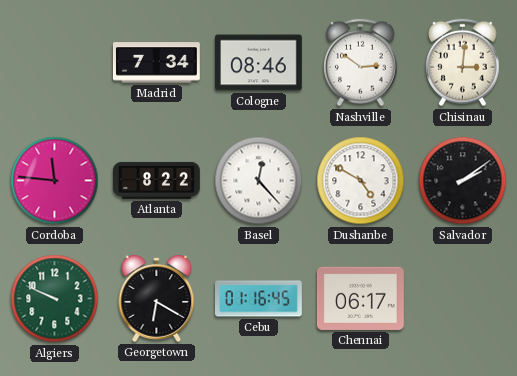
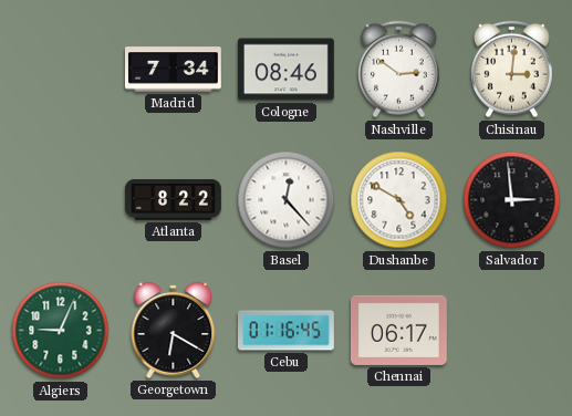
Cordoba: 11:46 -> none (55, 181)
Salvador: 2:09 -> 2:59 (512, 200)
Algiers: 9:49 -> 9:04 (61, 331)
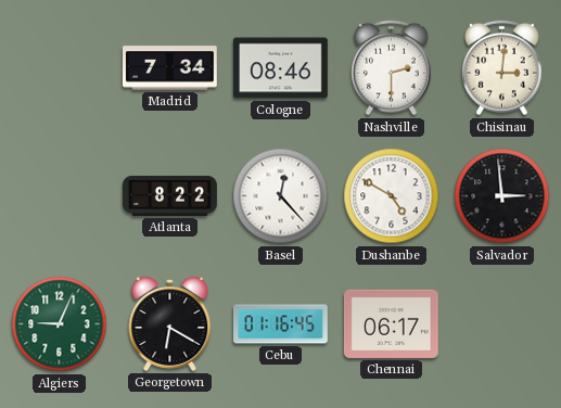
Nashville: 2:51 -> 2:30 (392, 68)
